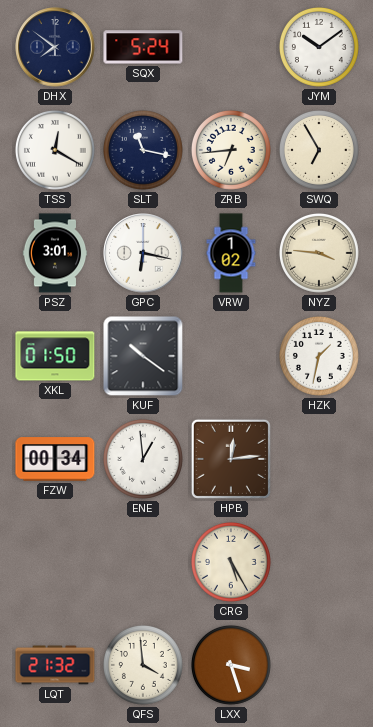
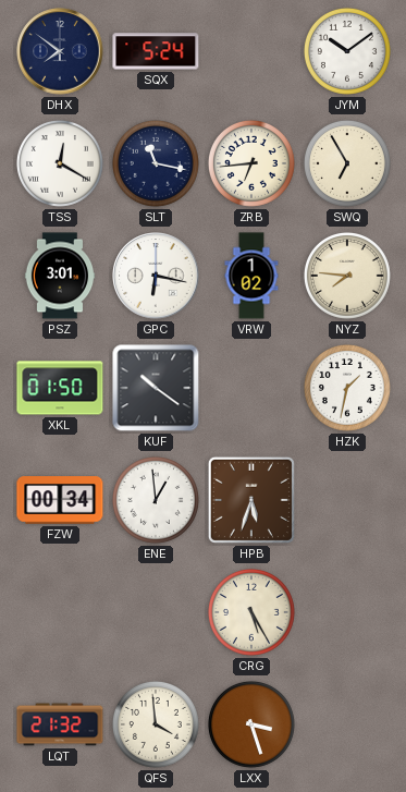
NYZ: 3:46 -> 7:46 (347, 276)
HPB: 12:14 -> 5:33 (251, 500)
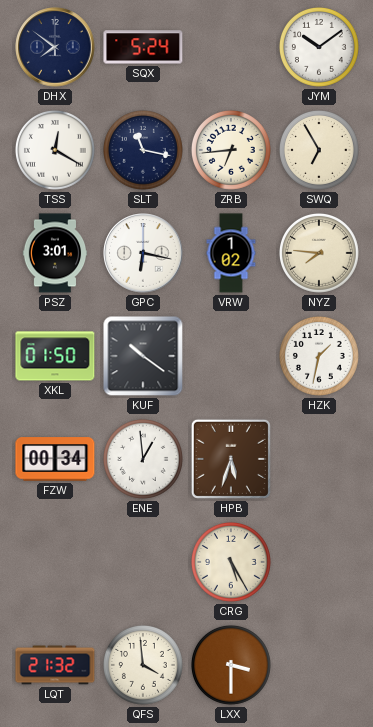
LXX: 3:27 -> 3:30 (231, 665)
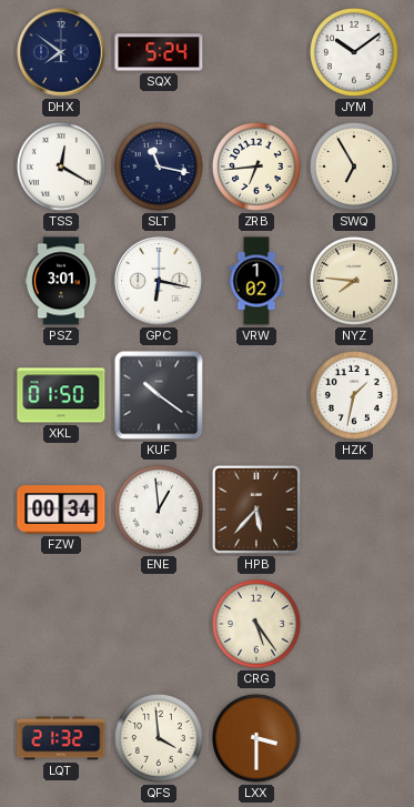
HPB: 5:33 -> 5:37 (256, 510)
CRG: 5:25 -> 5:24 (256, 624)
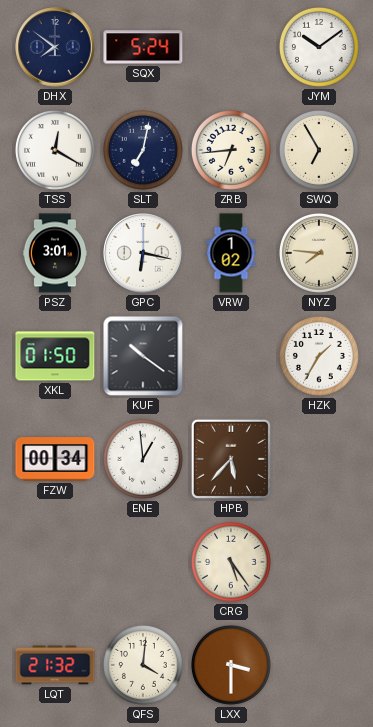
SLT: 11:17 -> 7:02 (143, 150)
HZK: 1:32 -> 1:35 (319, 356)
QFS: 3:59 -> 4:01 (143, 665)
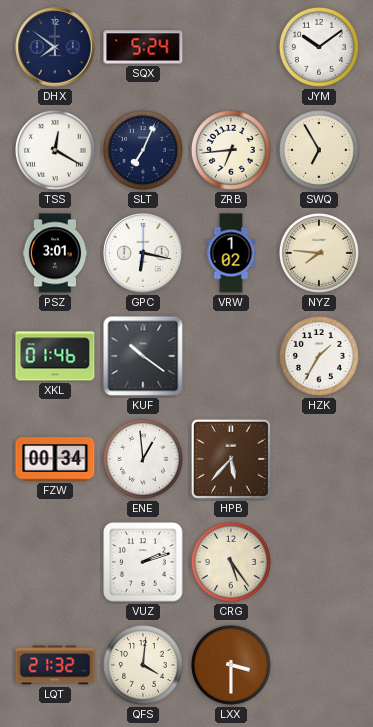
SLT: 7:02 -> 7:04 (143, 150)
XKL: 01:50 -> 01:46 (55, 356)
VUZ: none -> 2:12 (143, 562)
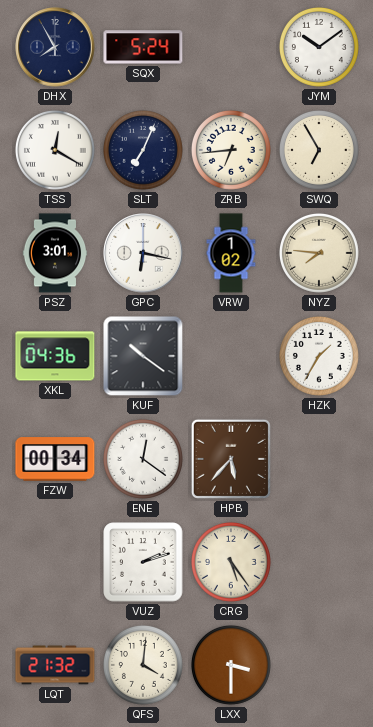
DHX: 7:51 -> 7:55 (55, 47)
XKL: 01:46 -> 04:36 (55, 356)
ENE: 12:59 -> 12:21 (143, 459)
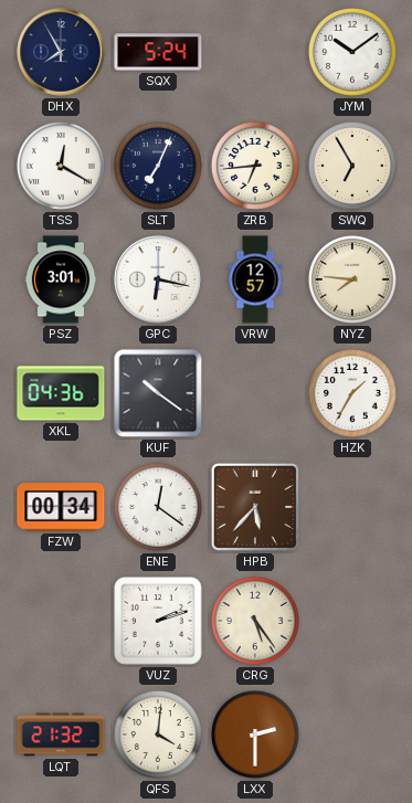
VRW: 1:02 -> 12:57 (255, 279)
LXX: 3:30 -> 2:30 (255, 735)
